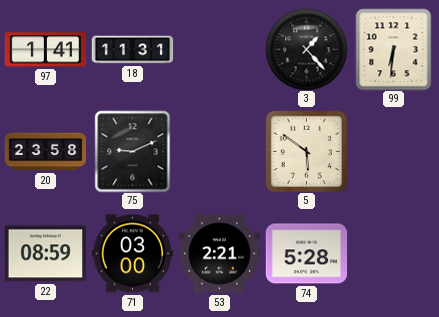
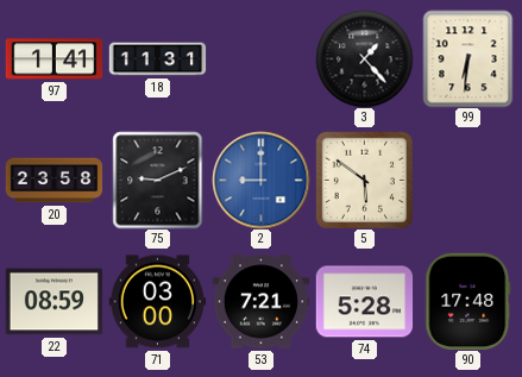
2: none -> 9:00 (260, 180)
53: 2:21 -> 7:21 (260, 302)
90: none -> 17:48 (468, 301)
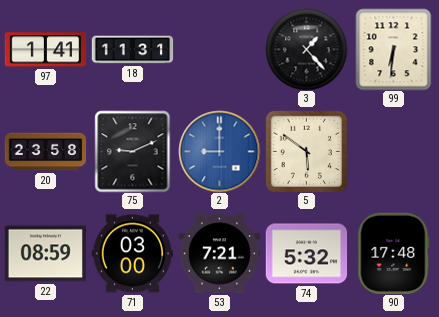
74: 5:28 -> 5:32 (306, 254)
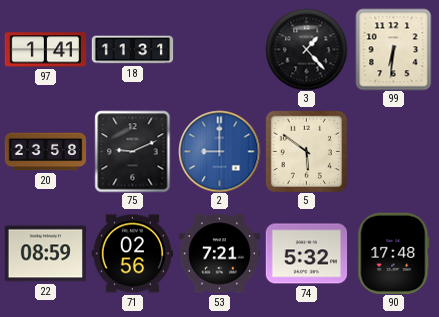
71: 03:00 -> 02:56 (132, 254)
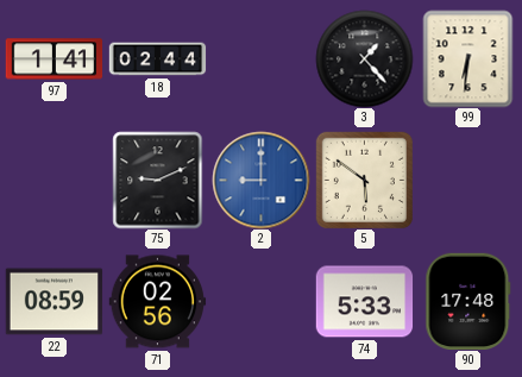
18: 11:31 -> 02:44 (157, 59)
20: 23:58 -> none (45, 152)
53: 7:21 -> none (219, 254)
74: 5:32 -> 5:33 (364, 302)
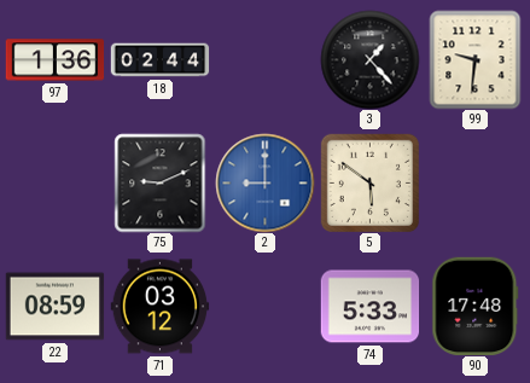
97: 1:41 -> 1:36 (54, 60)
99: 6:31 -> 9:31 (476, 59)
71: 02:56 -> 03:12 (159, 307)
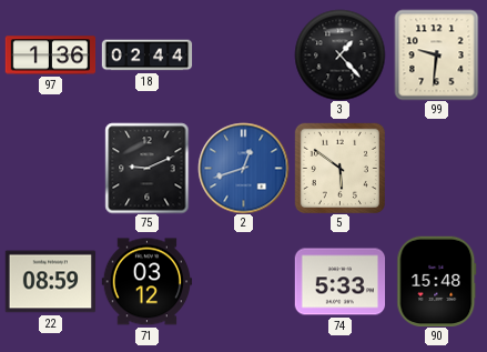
2: 9:00 -> 12:42 (243, 168)
90: 17:48 -> 15:48 (437, 281)
